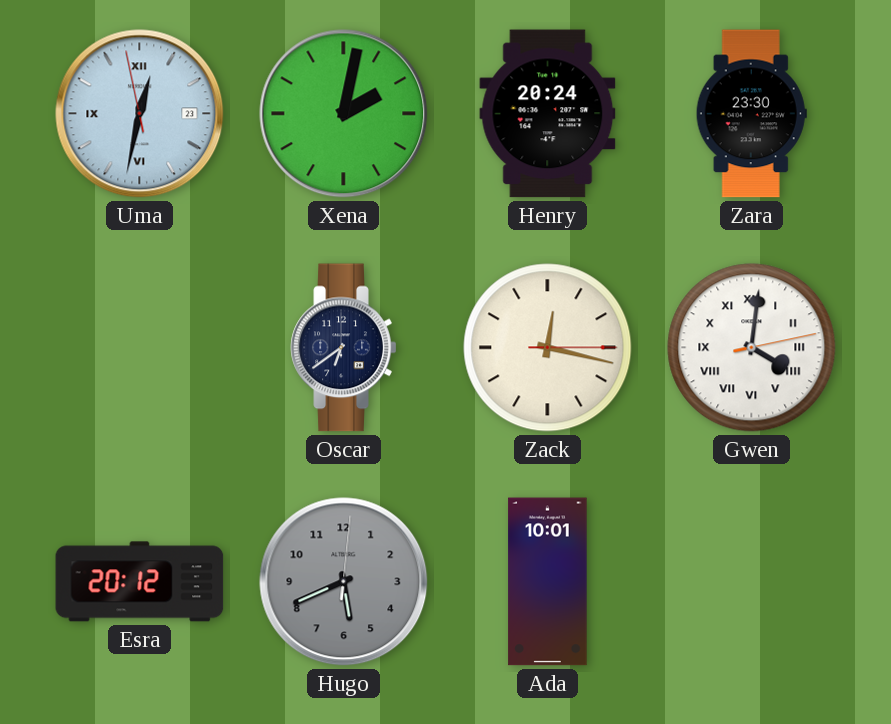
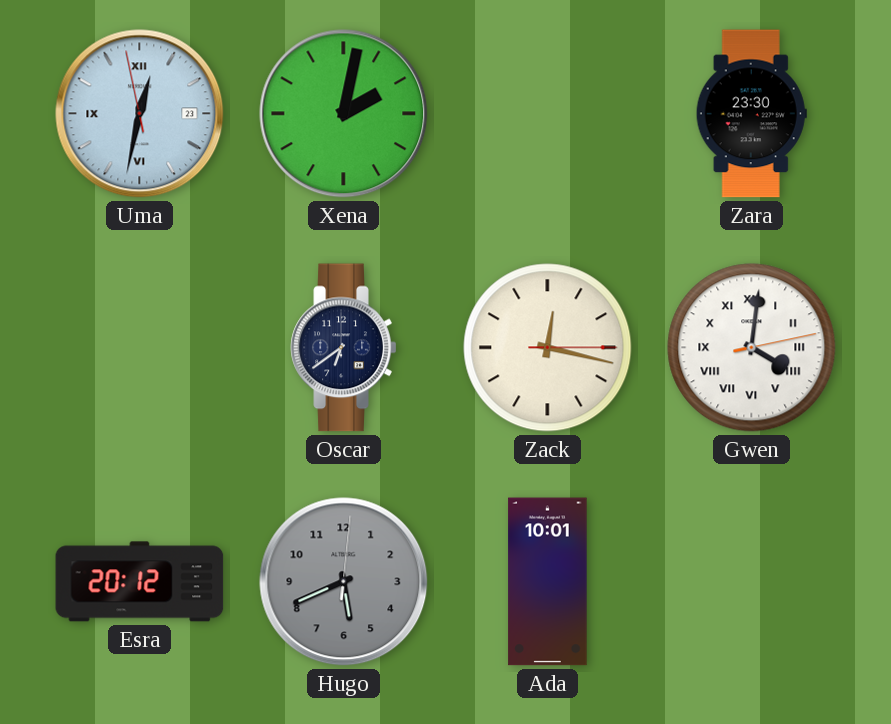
Henry: 20:24 -> none (548, 114)
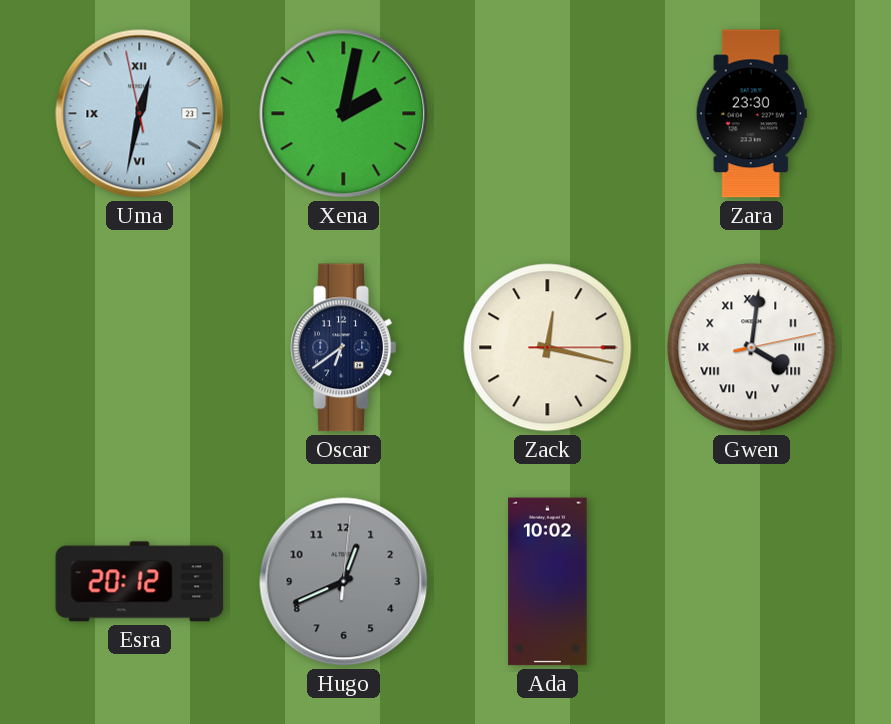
Hugo: 5:41 -> 12:41 (344, 582)
Ada: 10:01 -> 10:02 (548, 582)
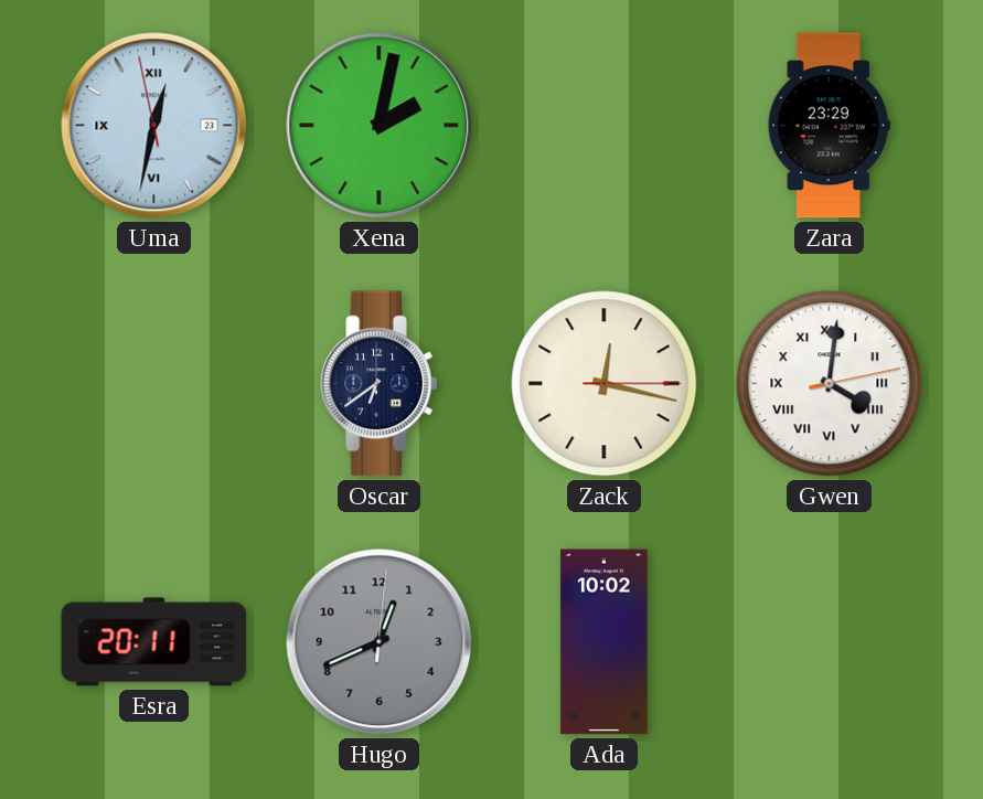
Zara: 23:30 -> 23:29 (829, 126)
Esra: 20:12 -> 20:11 (154, 642)
